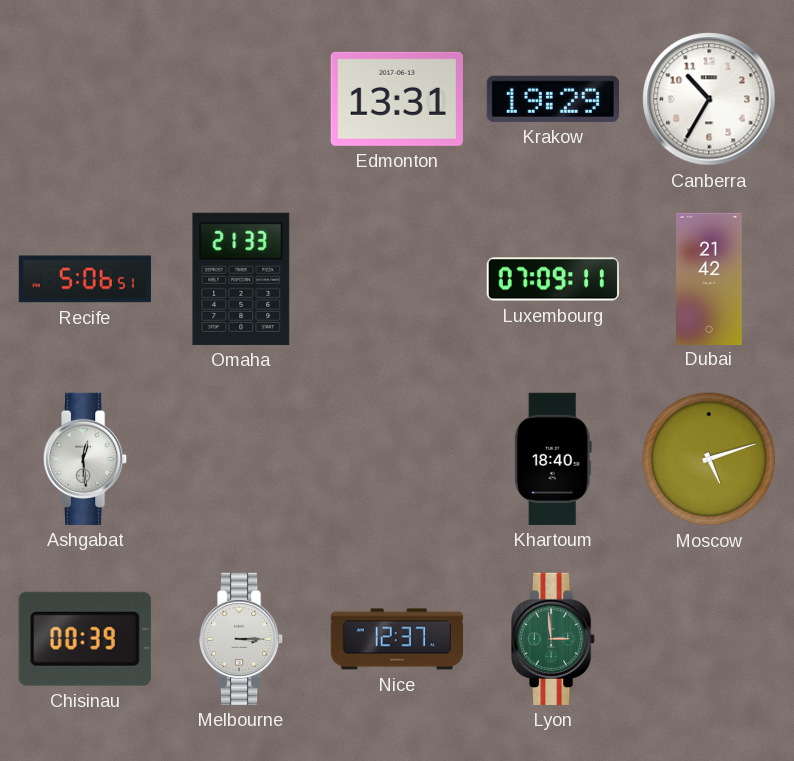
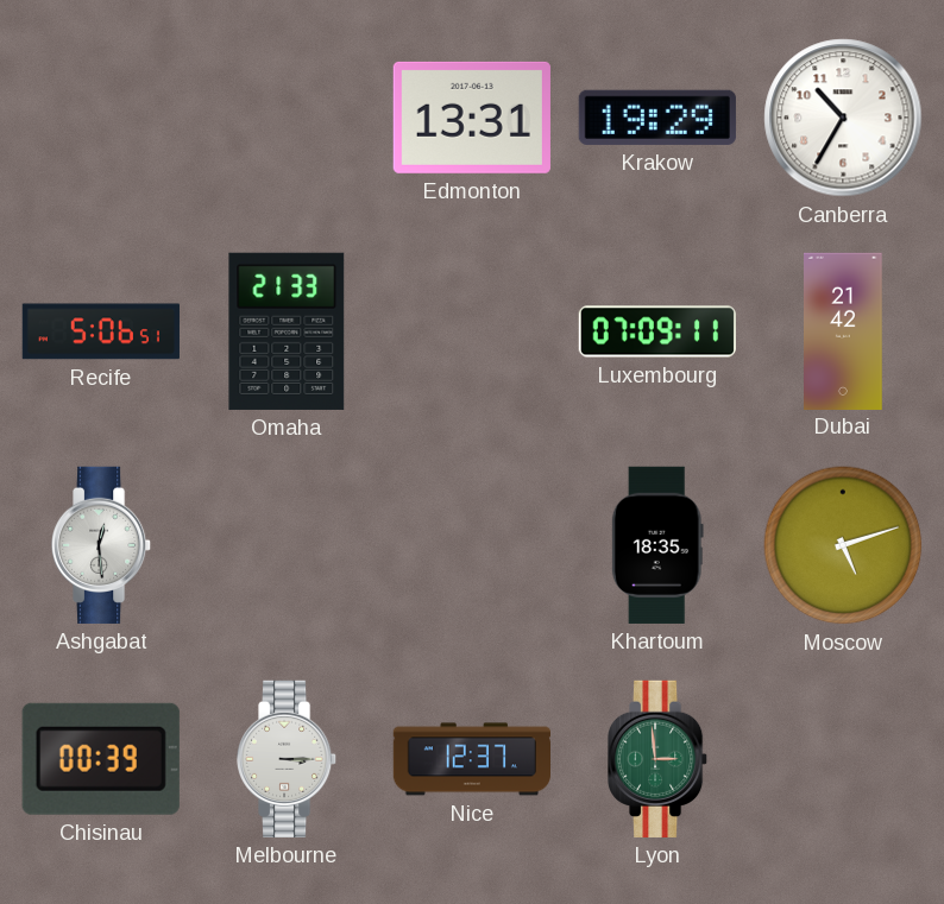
Khartoum: 18:40 -> 18:35 (657, 545)
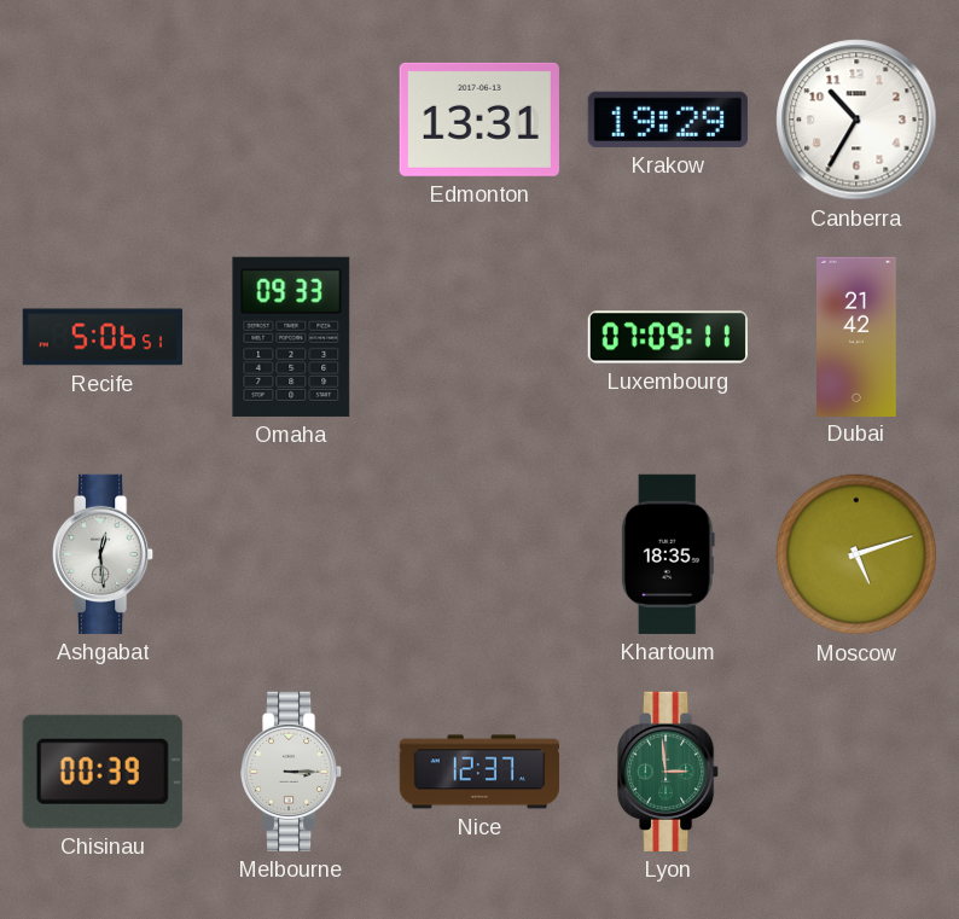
Omaha: 21:33 -> 09:33 (291, 337)
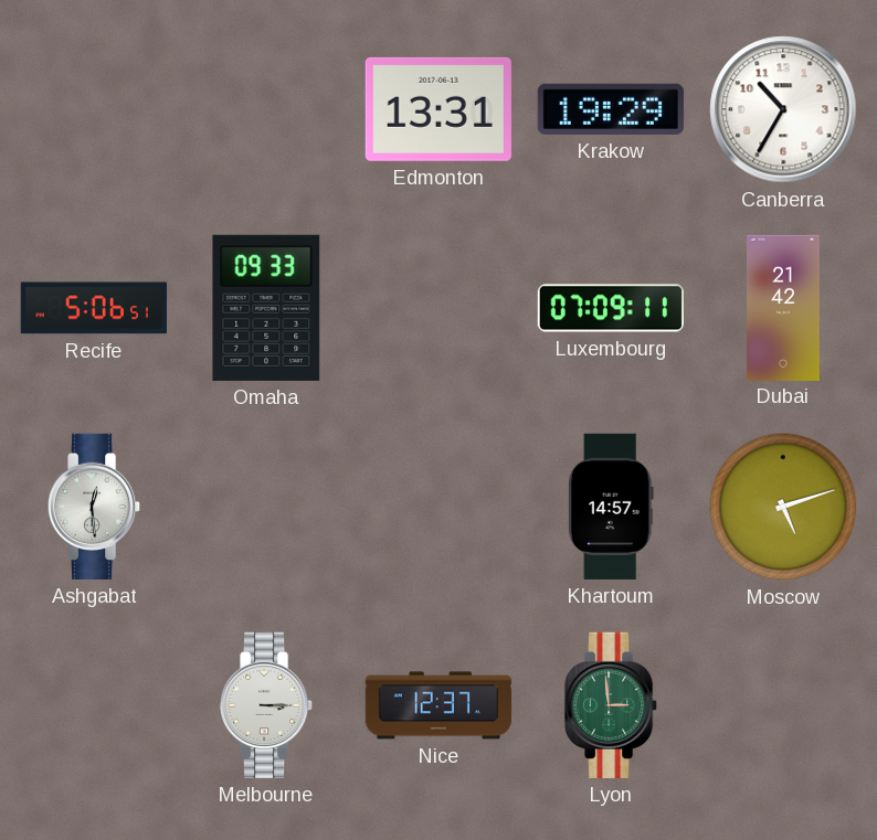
Khartoum: 18:35 -> 14:57 (611, 507)
Chisinau: 00:39 -> none (103, 772)
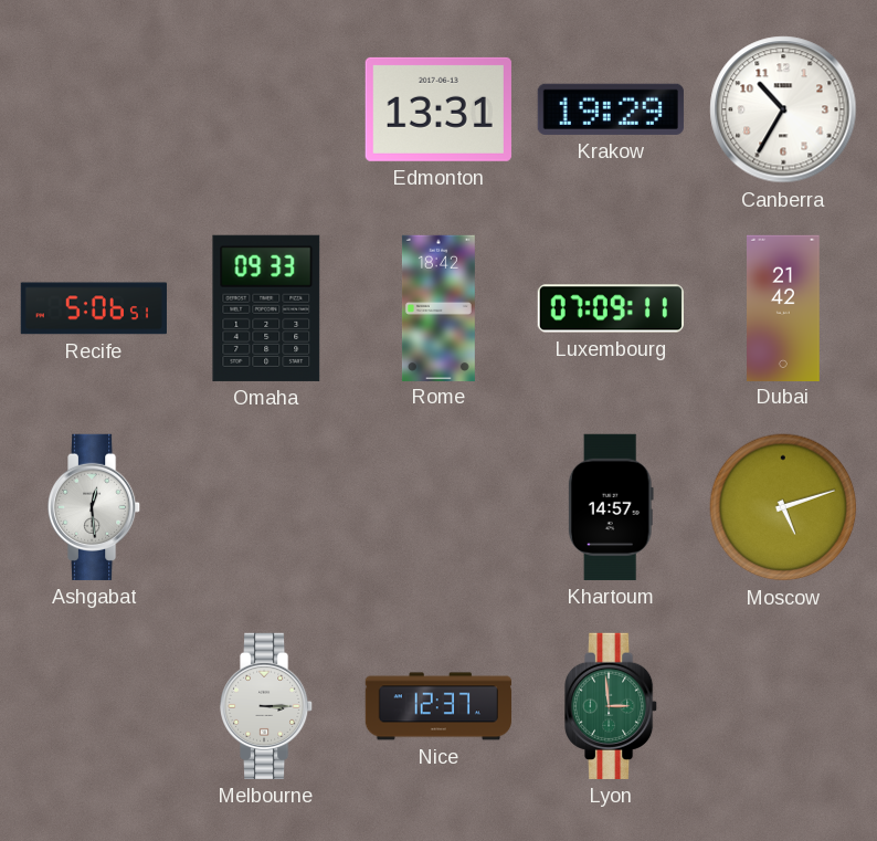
Rome: none -> 18:42 (438, 307)
